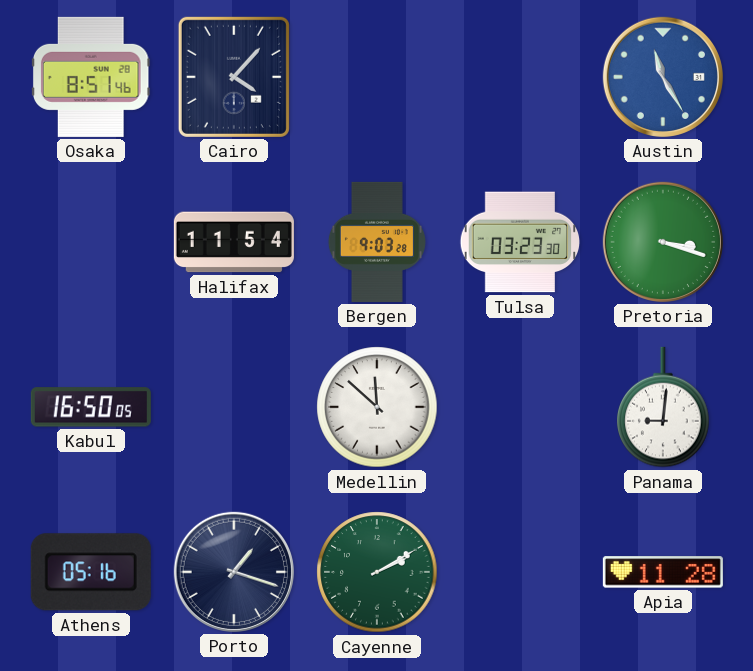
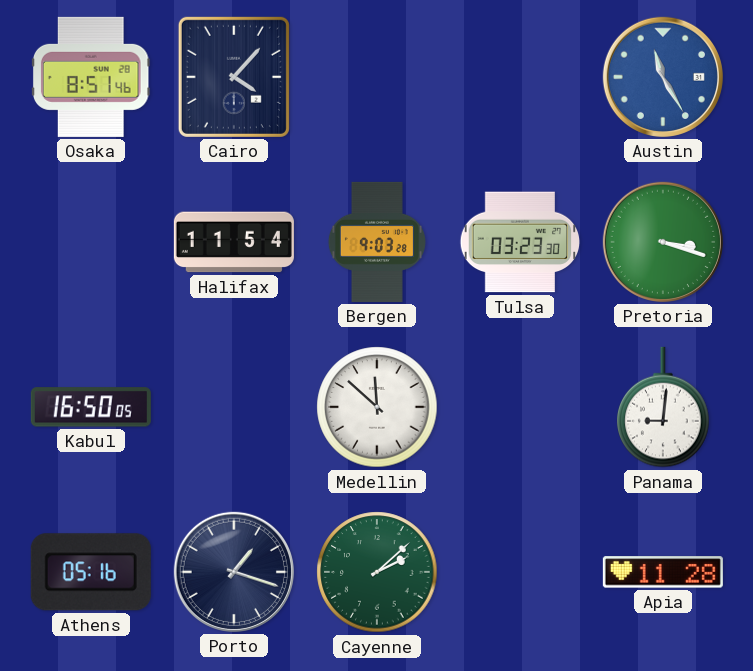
Cayenne: 2:10 -> 2:08 (377, 572)
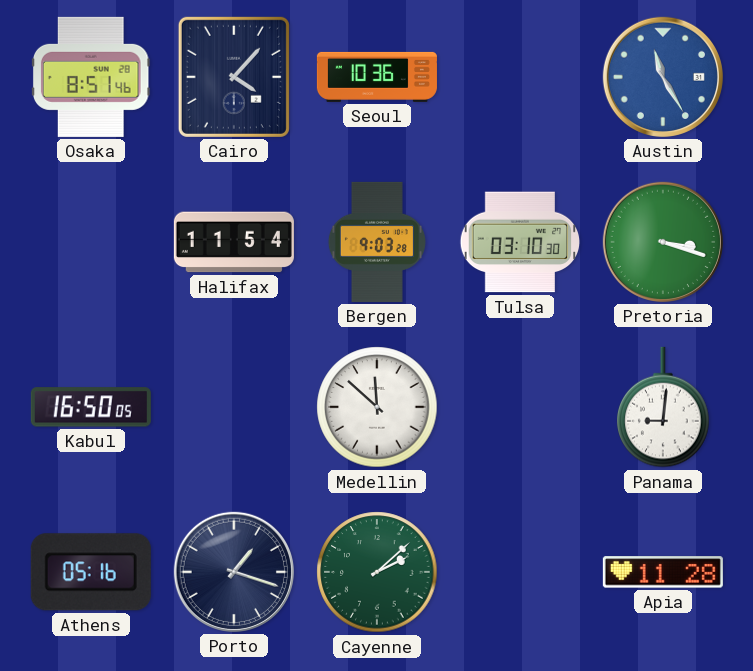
Seoul: none -> 10:36 (377, 77)
Tulsa: 03:23 -> 03:10 (520, 242)
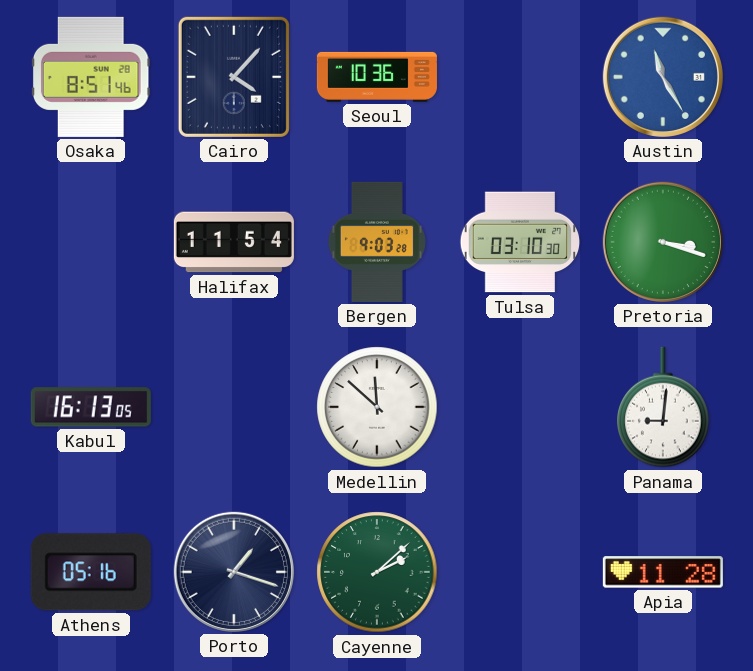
Kabul: 16:50 -> 16:13 (91, 407)
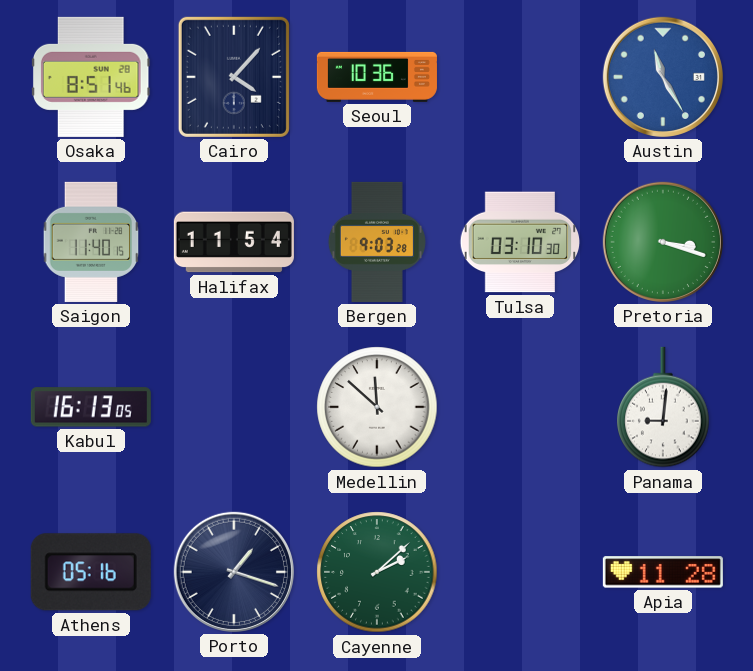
Saigon: none -> 11:40 (91, 242)
